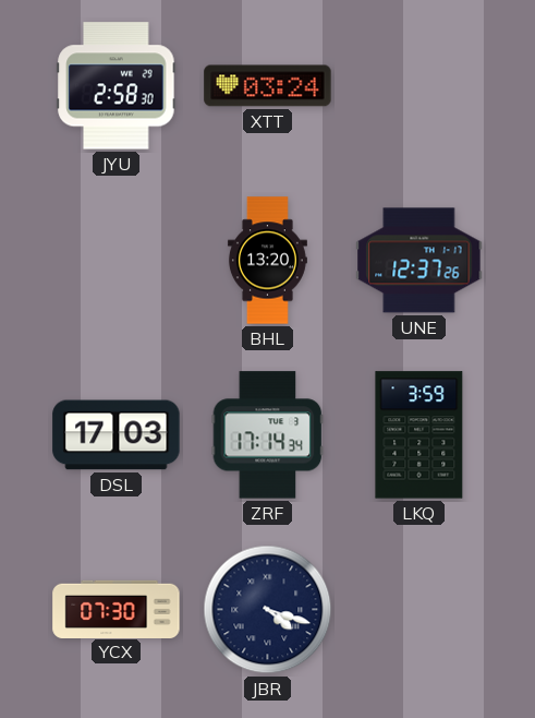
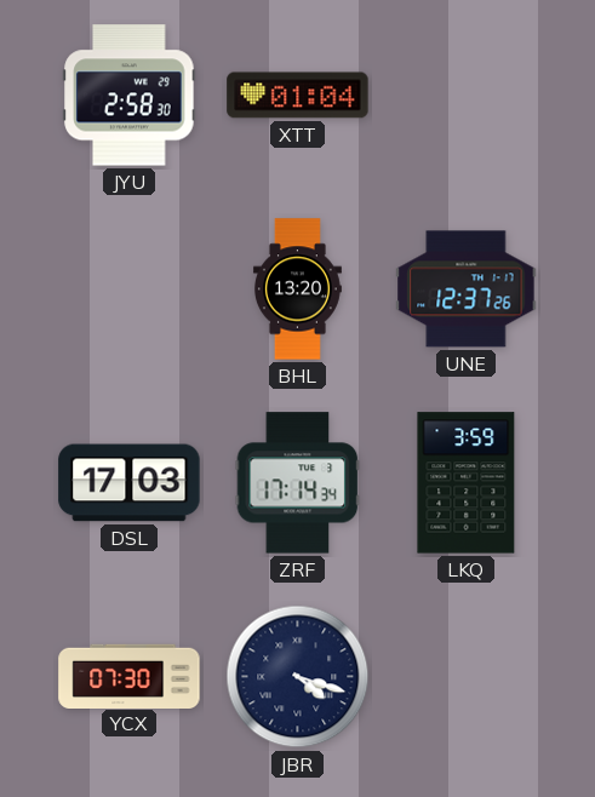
XTT: 03:24 -> 01:04 (298, 96)
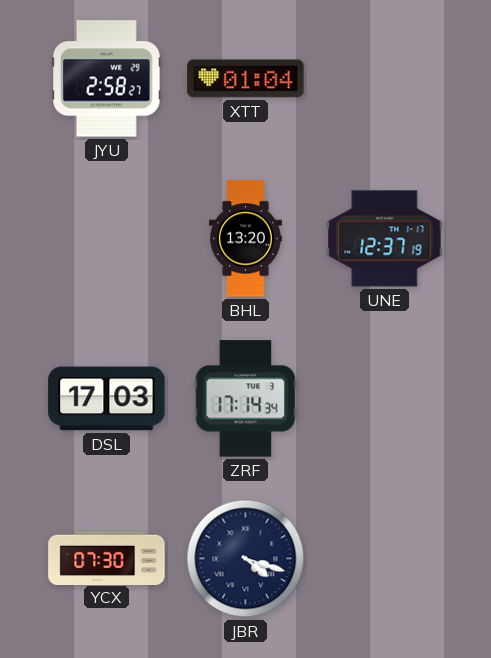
JYU: 2:58:30 -> 2:58:27 (107, 79)
UNE: 12:37:26 -> 12:37:19 (385, 239)
LKQ: 3:59 -> none (467, 483)
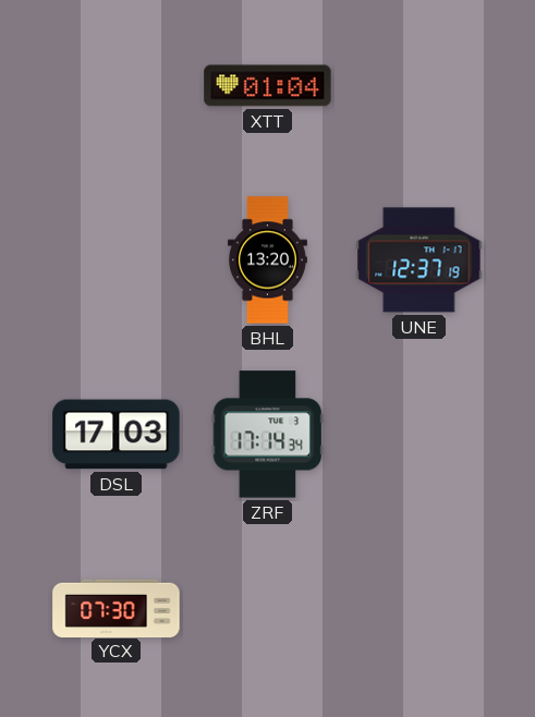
JYU: 2:58 -> none (107, 79)
JBR: 4:18 -> none (246, 559)
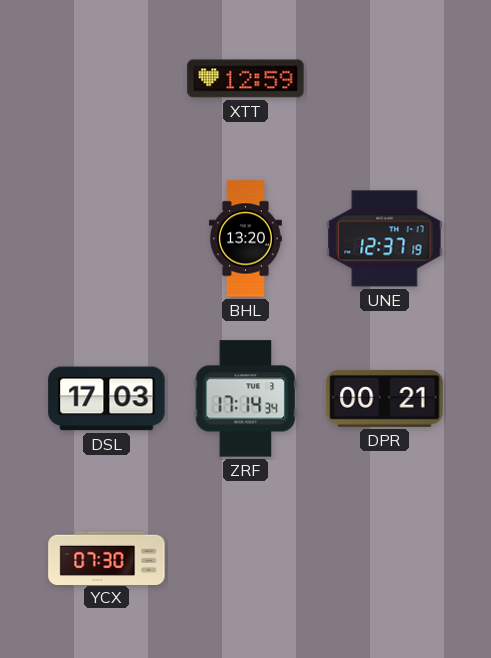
XTT: 01:04 -> 12:59 (246, 79)
DPR: none -> 00:21 (385, 398)
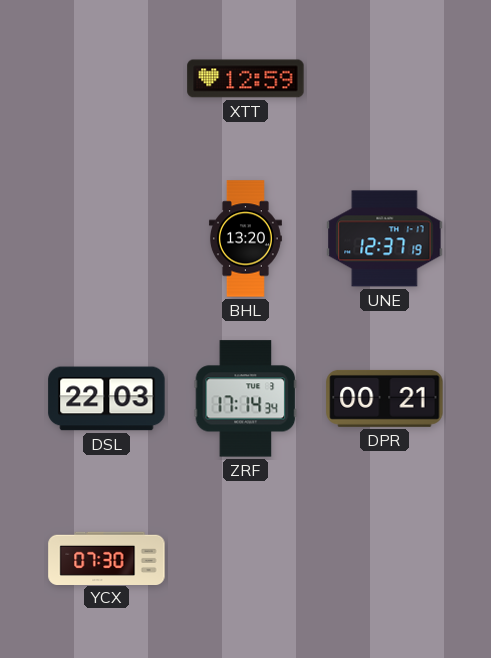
DSL: 17:03 -> 22:03 (107, 399)
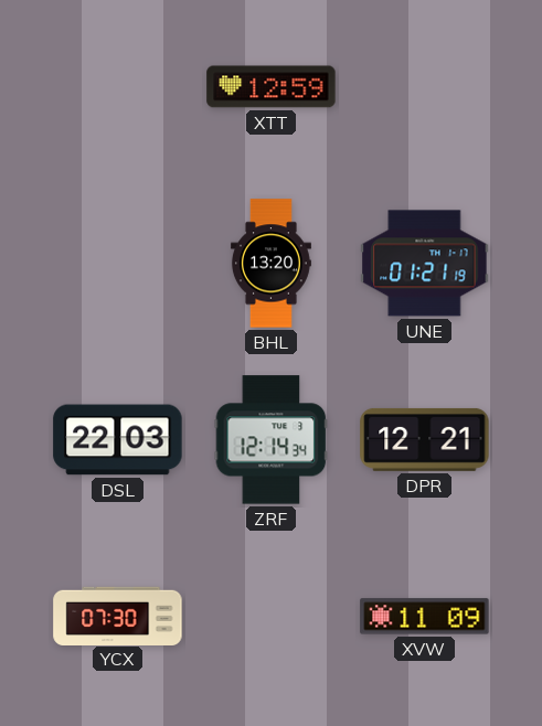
UNE: 12:37 -> 01:21 (425, 264)
ZRF: 17:14 -> 12:14 (272, 440)
DPR: 00:21 -> 12:21 (425, 439)
XVW: none -> 11:09 (425, 617)
